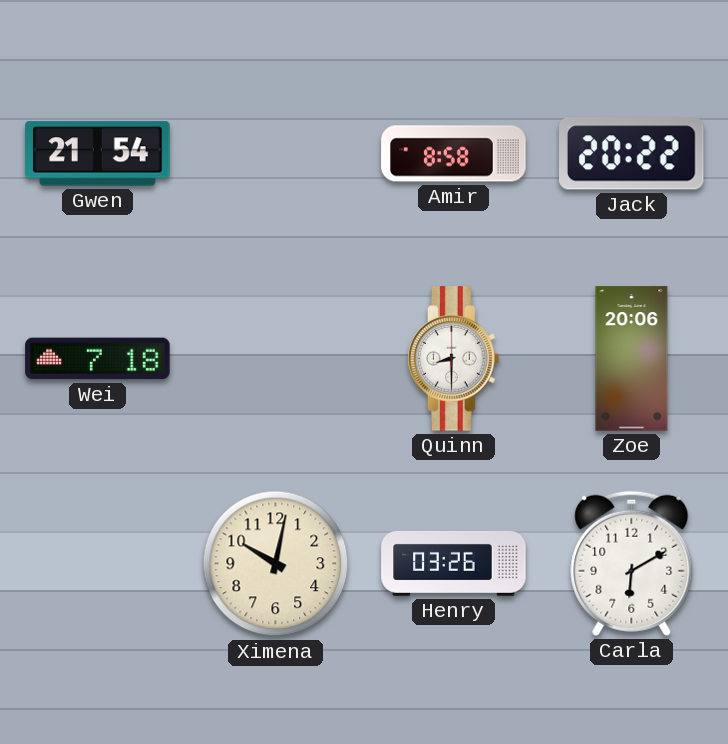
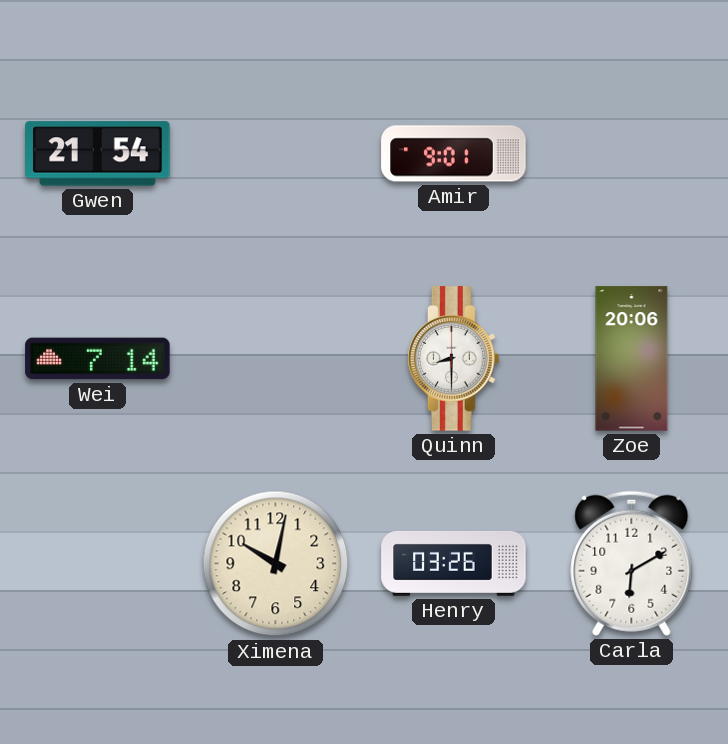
Amir: 8:58 -> 9:01 (454, 154)
Jack: 20:22 -> none (632, 154)
Wei: 7:18 -> 7:14 (98, 359)
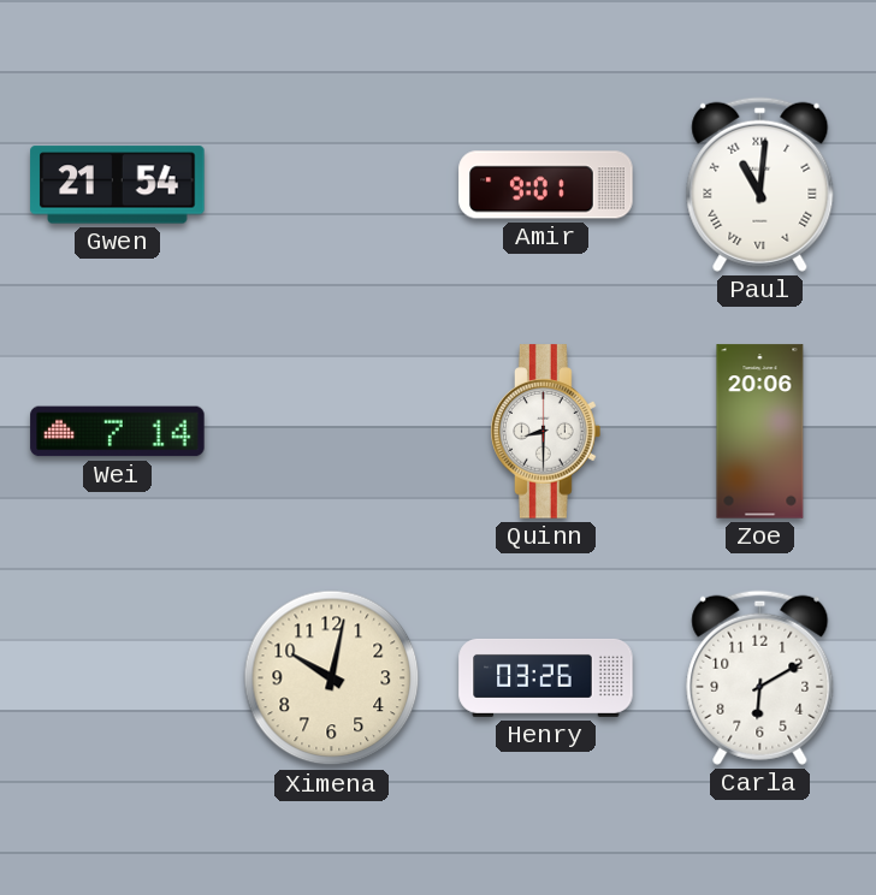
Paul: none -> 11:01 (760, 184)
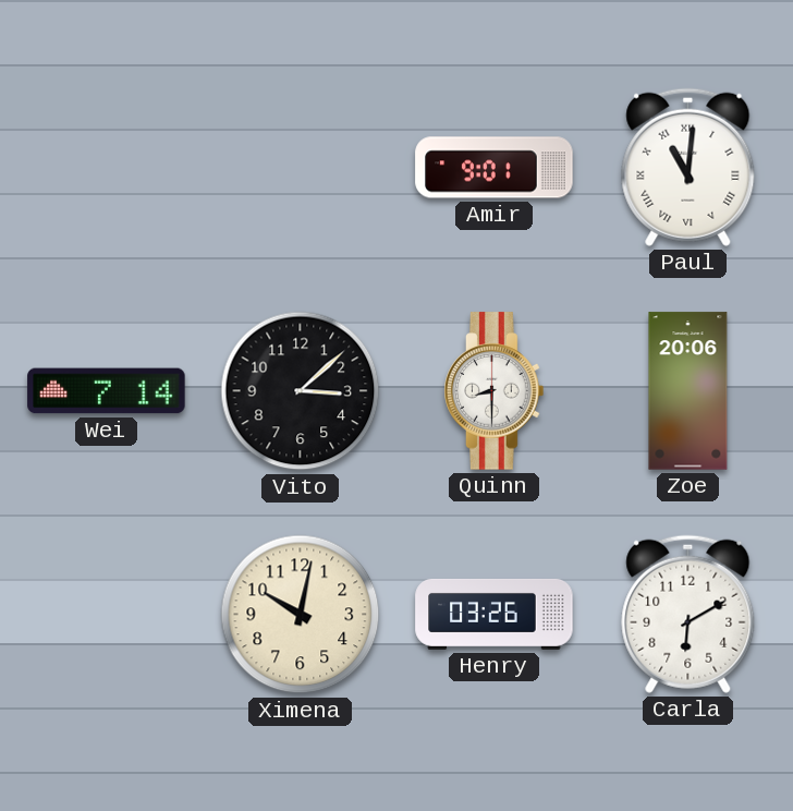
Gwen: 21:54 -> none (118, 185)
Vito: none -> 3:08 (301, 391)
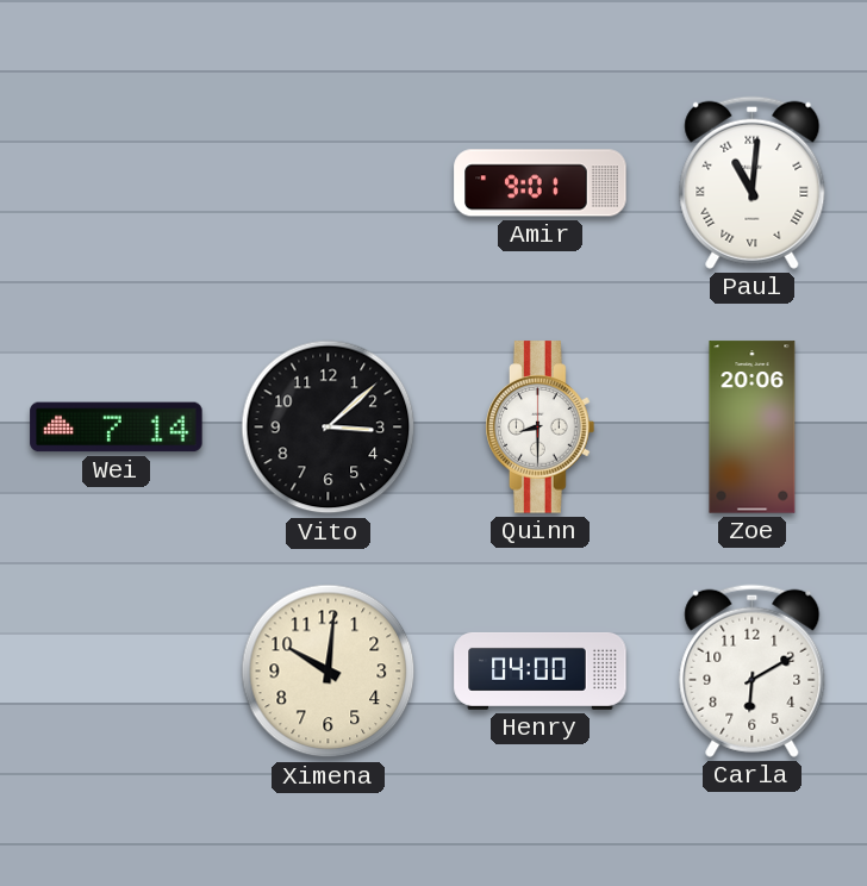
Ximena: 10:02 -> 10:01 (329, 672)
Henry: 03:26 -> 04:00 (541, 670)
